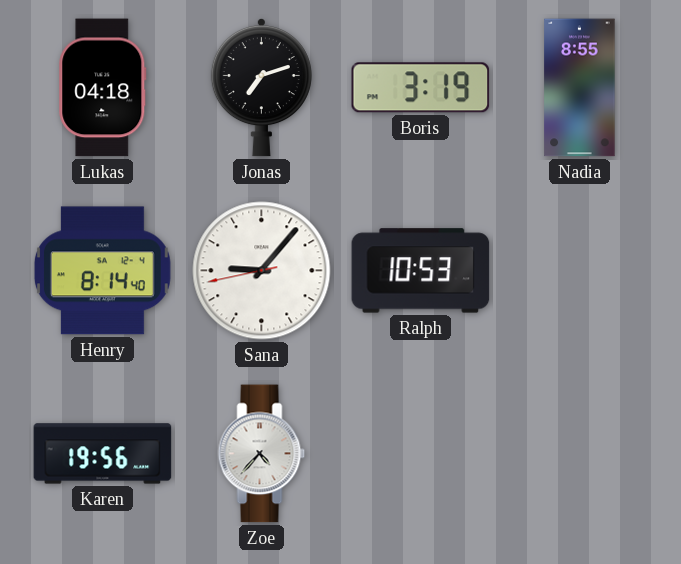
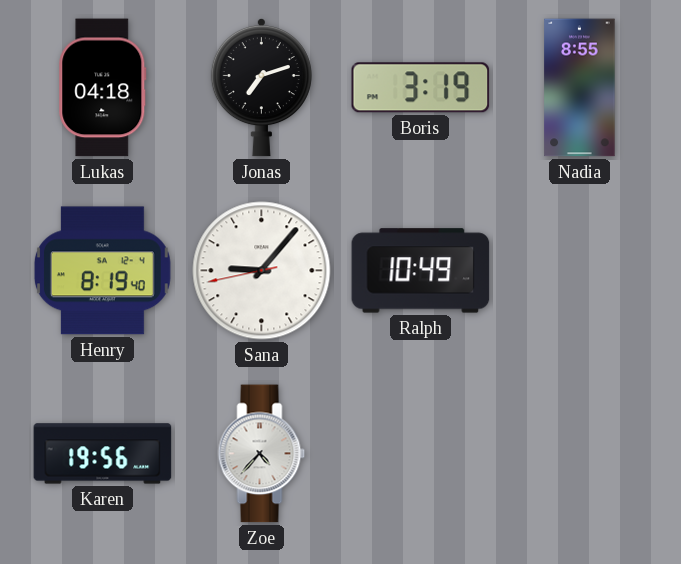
Henry: 8:14 -> 8:19 (102, 271)
Ralph: 10:53 -> 10:49 (421, 271)
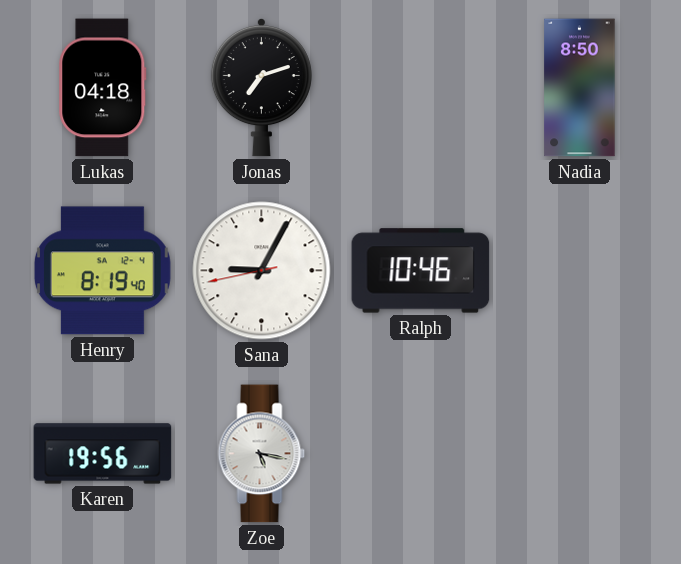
Boris: 3:19 -> none (421, 88)
Nadia: 8:55 -> 8:50 (580, 88)
Sana: 9:06 -> 9:04 (262, 271)
Ralph: 10:49 -> 10:46 (421, 271)
Zoe: 4:37 -> 5:17 (262, 454)
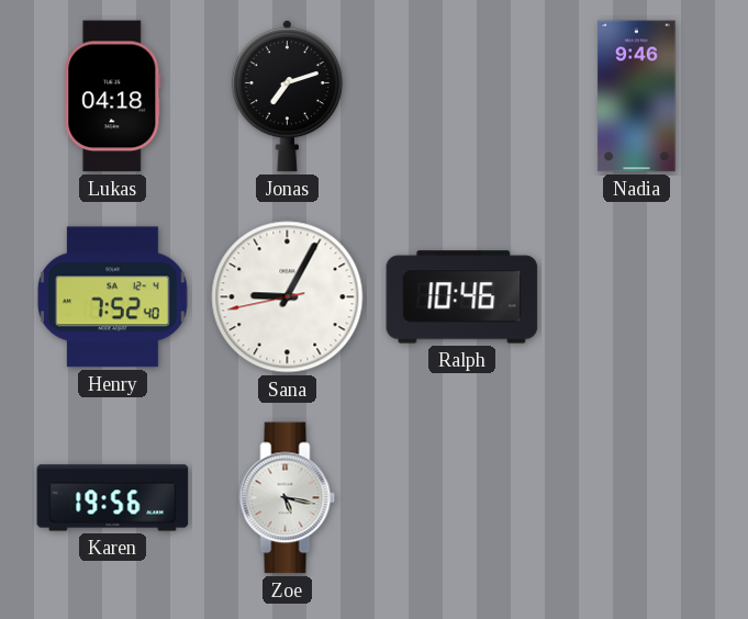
Nadia: 8:50 -> 9:46 (637, 97)
Henry: 8:19 -> 7:52 (112, 297)
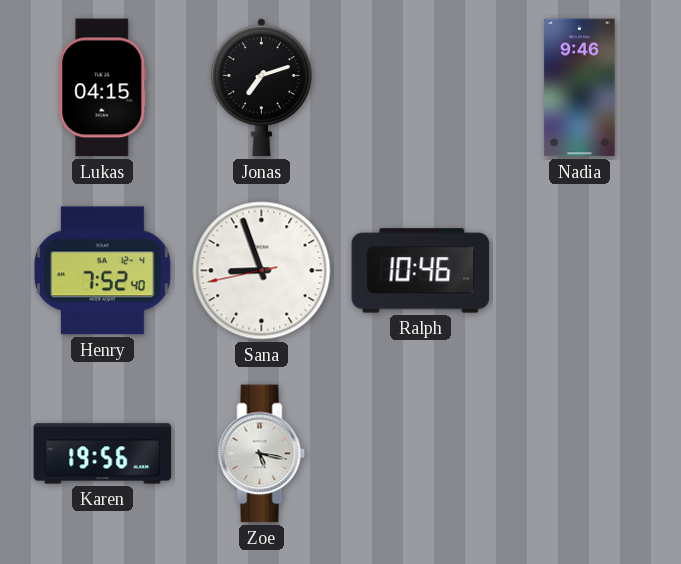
Lukas: 04:18 -> 04:15 (103, 88)
Sana: 9:04 -> 8:56 (262, 271)
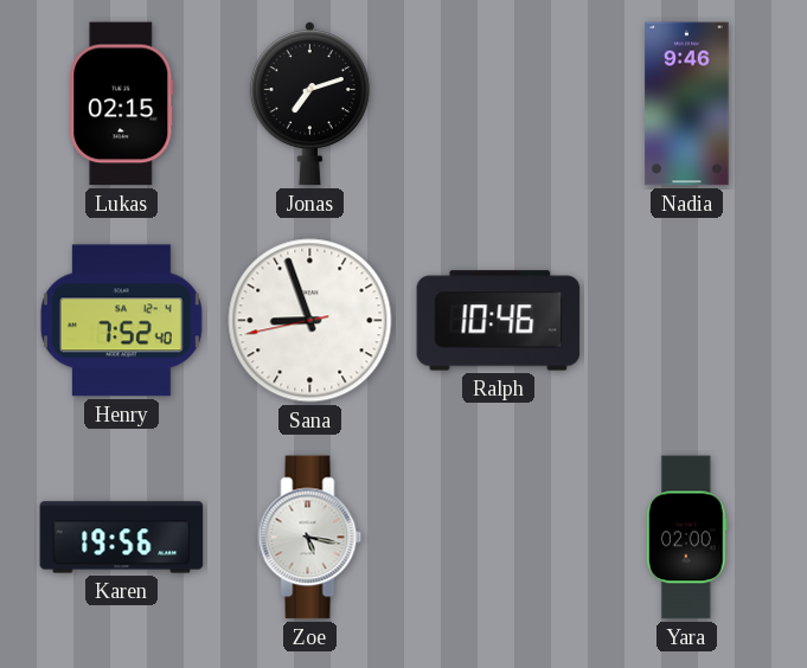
Lukas: 04:15 -> 02:15 (122, 104)
Yara: none -> 02:00 (686, 538)
